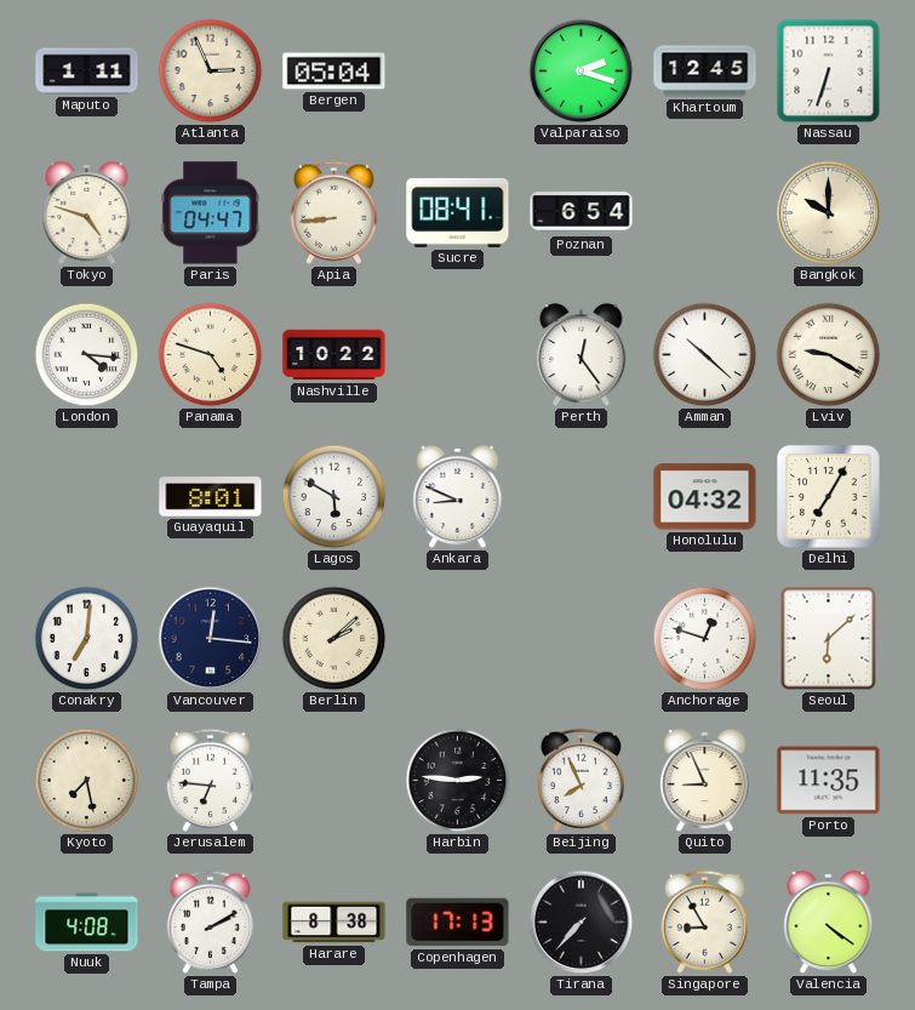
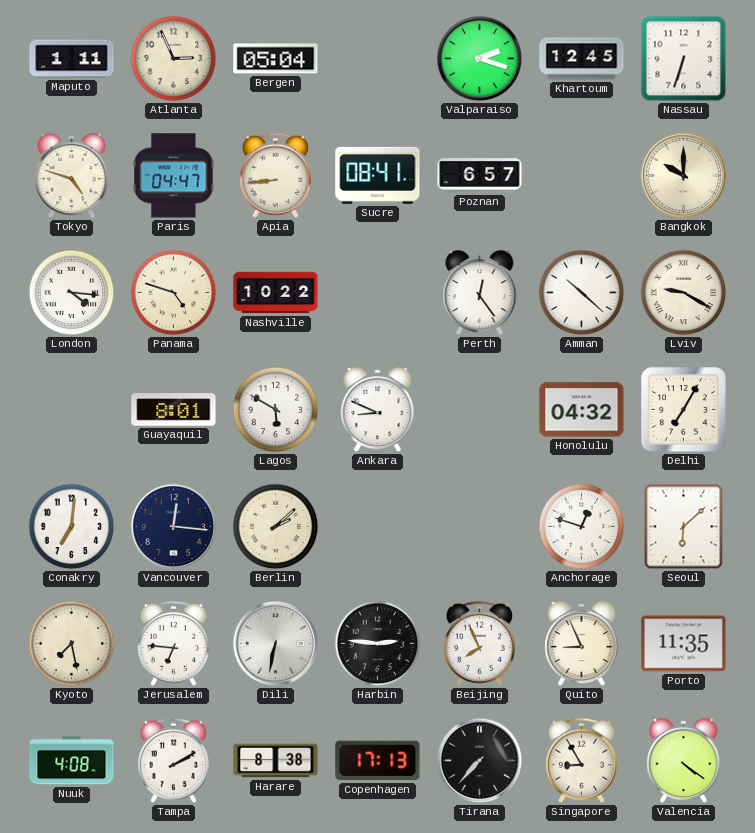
Poznan: 6:54 -> 6:57 (480, 176)
Dili: none -> 6:32 (276, 644)
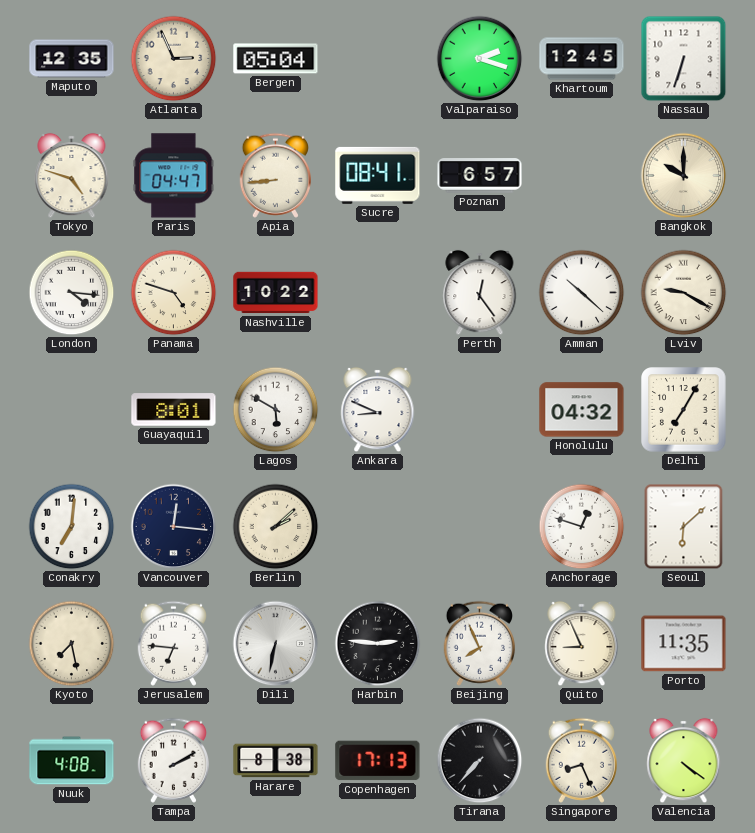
Maputo: 1:11 -> 12:35 (72, 59)
Singapore: 8:55 -> 8:26 (581, 760)
